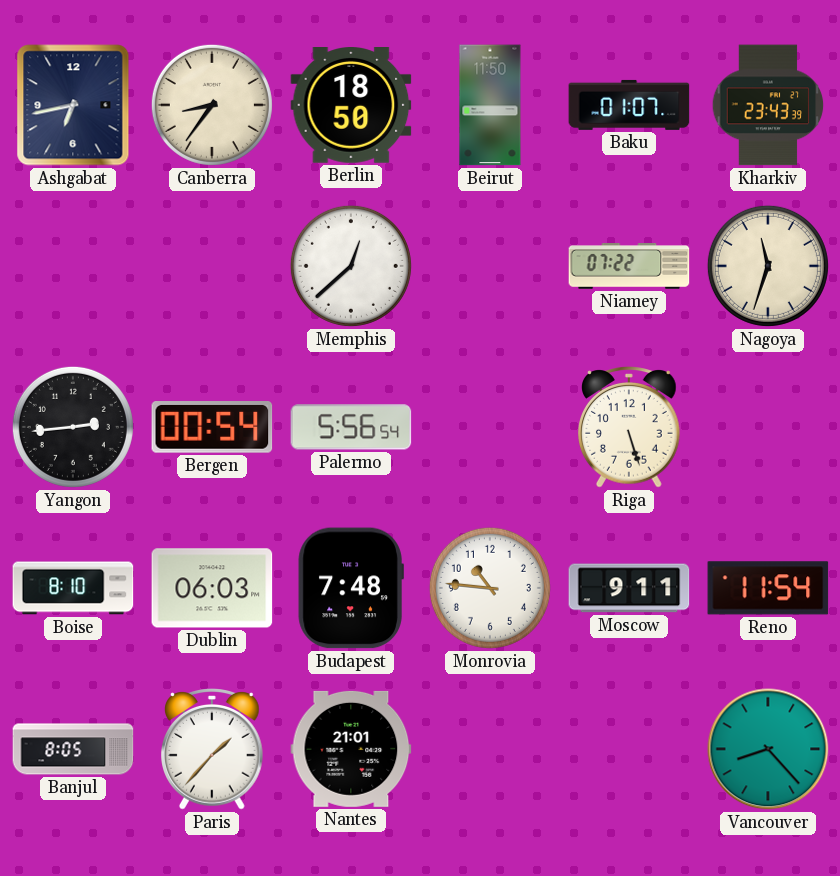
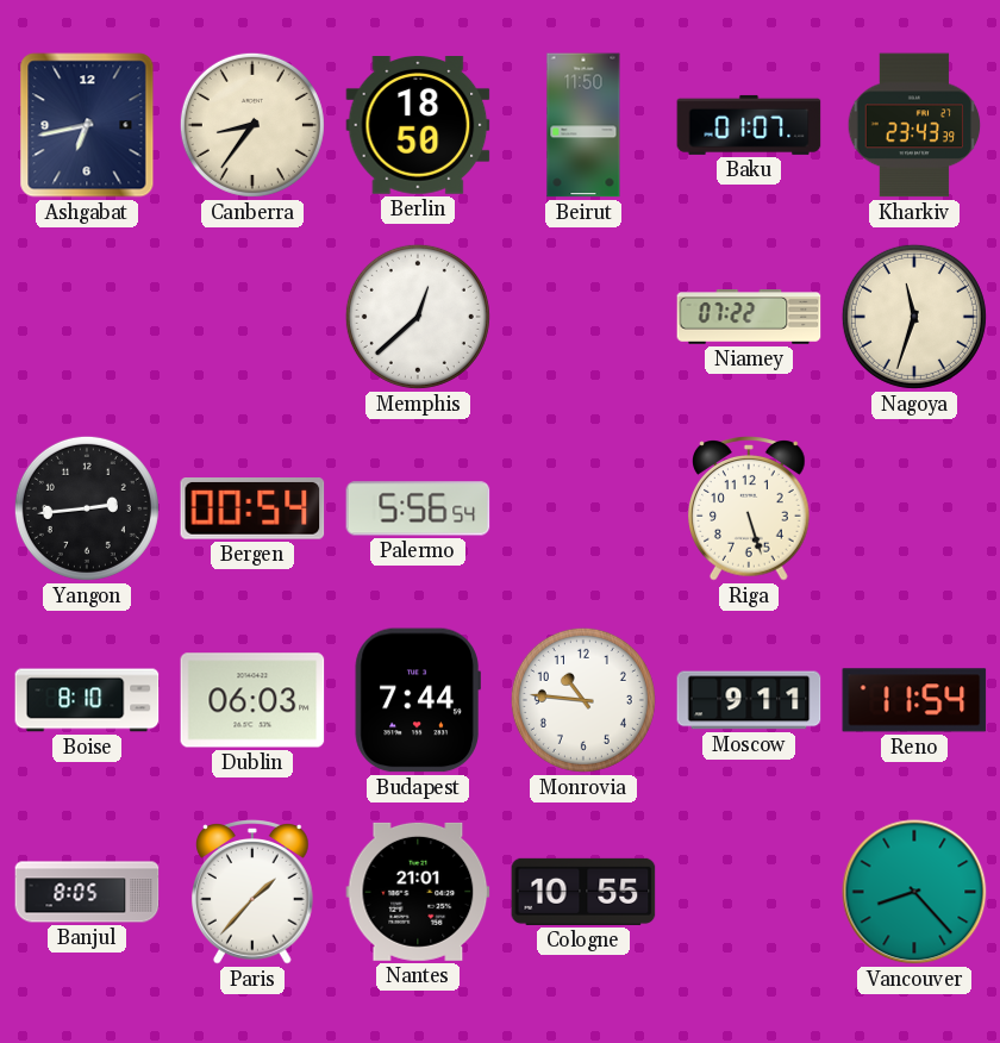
Budapest: 7:48 -> 7:44 (418, 700)
Cologne: none -> 10:55 (583, 892)
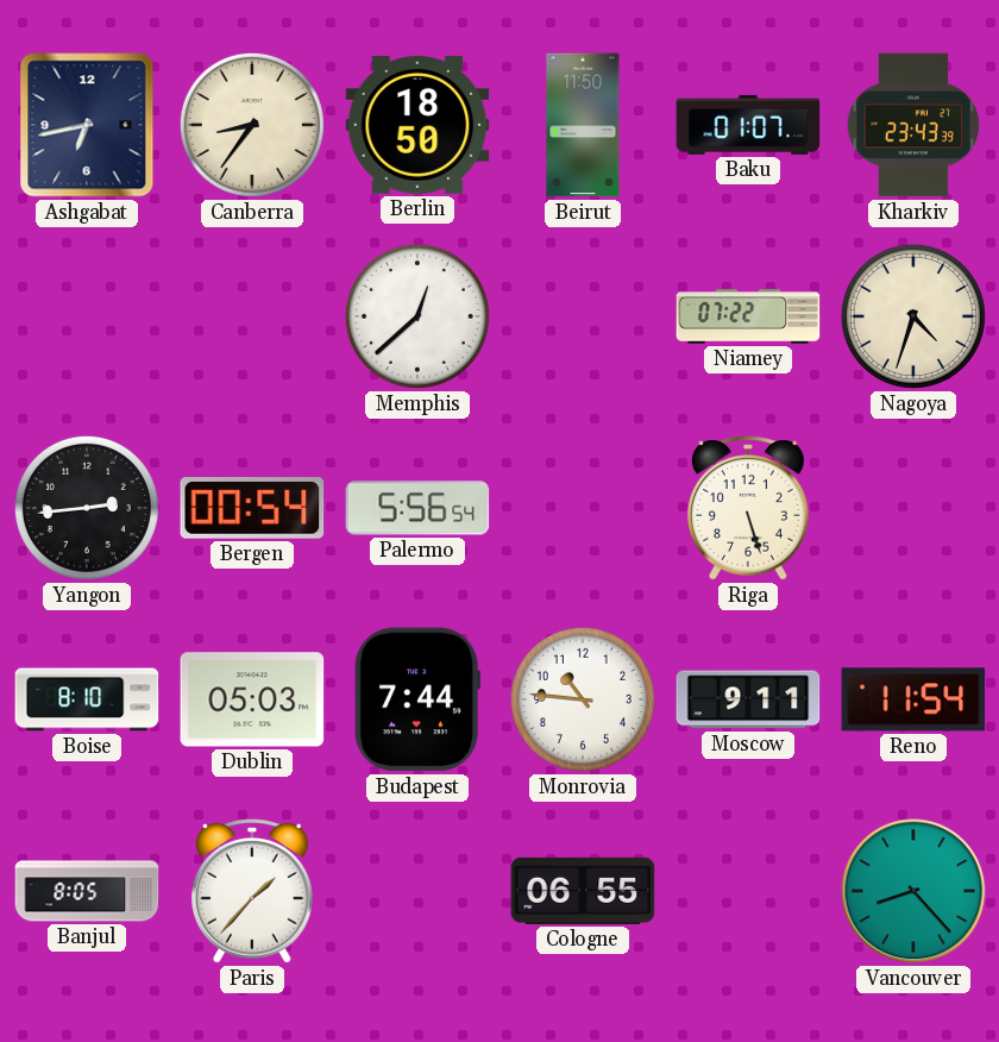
Nagoya: 11:33 -> 4:33 (913, 316)
Dublin: 06:03 -> 05:03 (252, 699)
Nantes: 21:01 -> none (418, 892)
Cologne: 10:55 -> 06:55 (583, 891)
